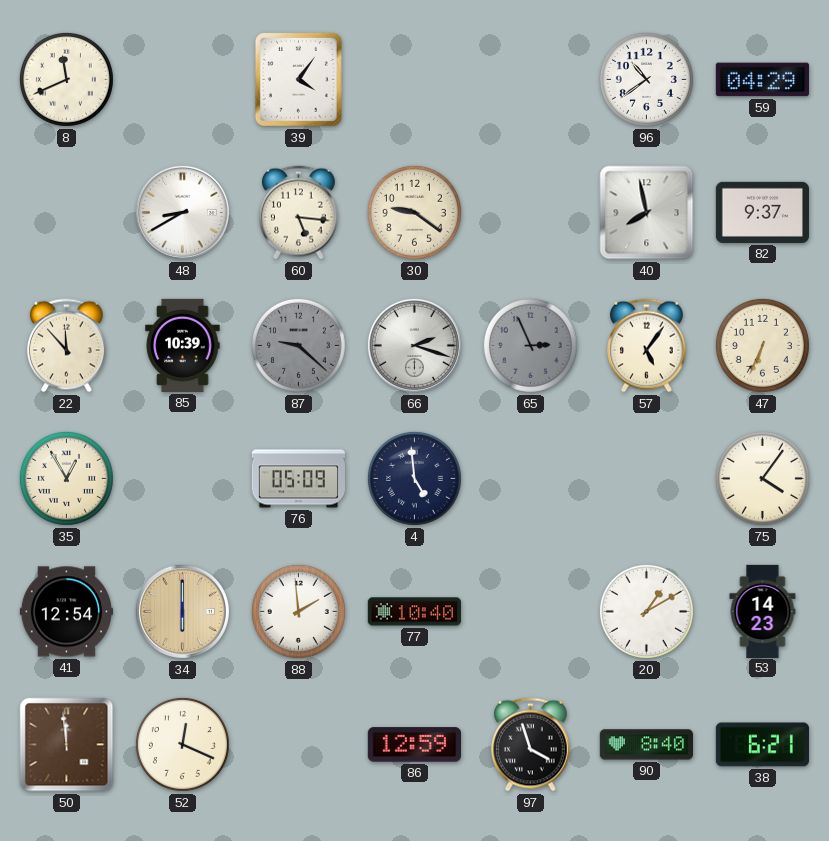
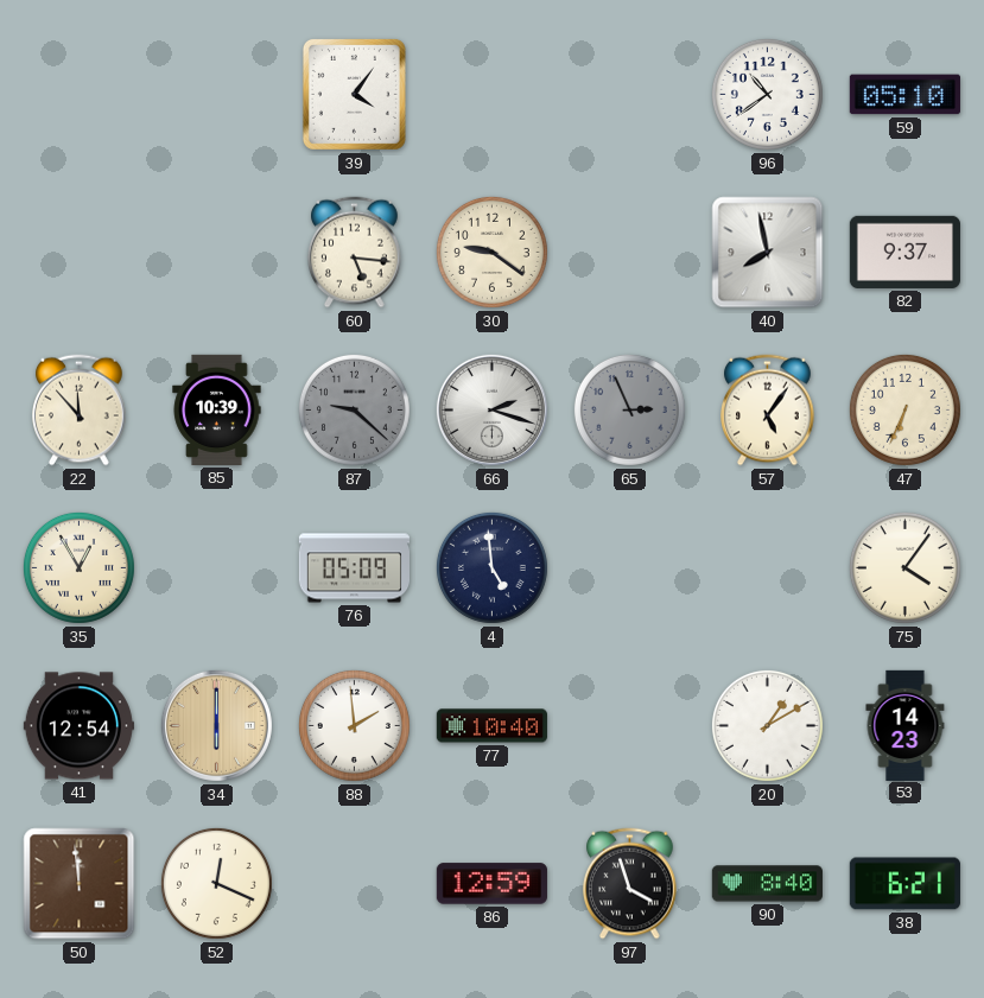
8: 11:41 -> none (66, 79)
59: 04:29 -> 05:10 (904, 95)
48: 8:40 -> none (182, 212)
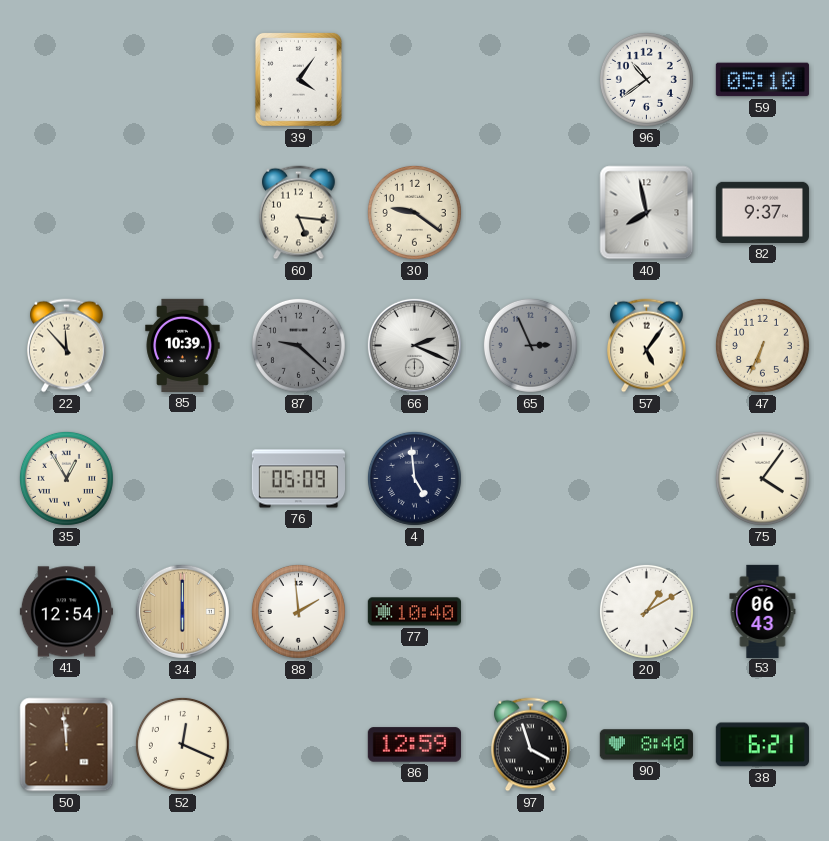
66: 2:18 -> 2:19 (414, 345)
53: 14:23 -> 06:43 (763, 611)
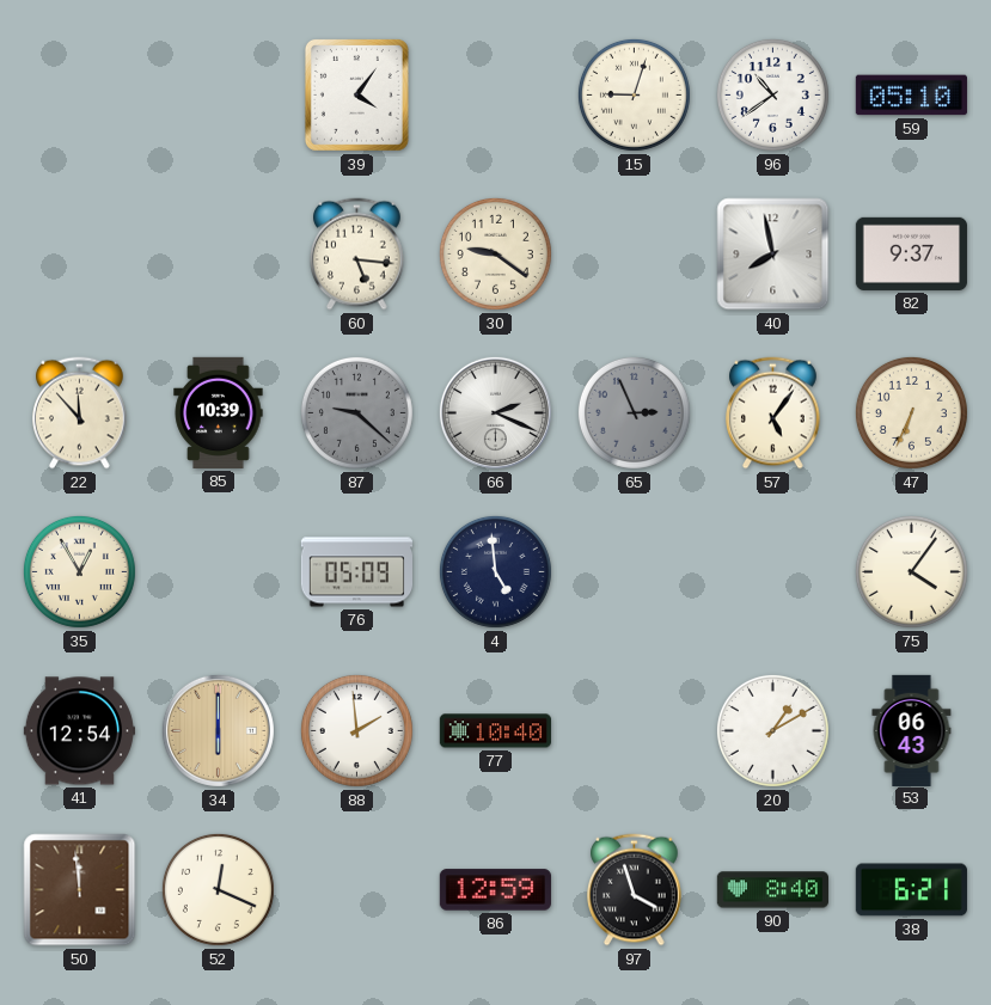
15: none -> 9:03 (634, 94)
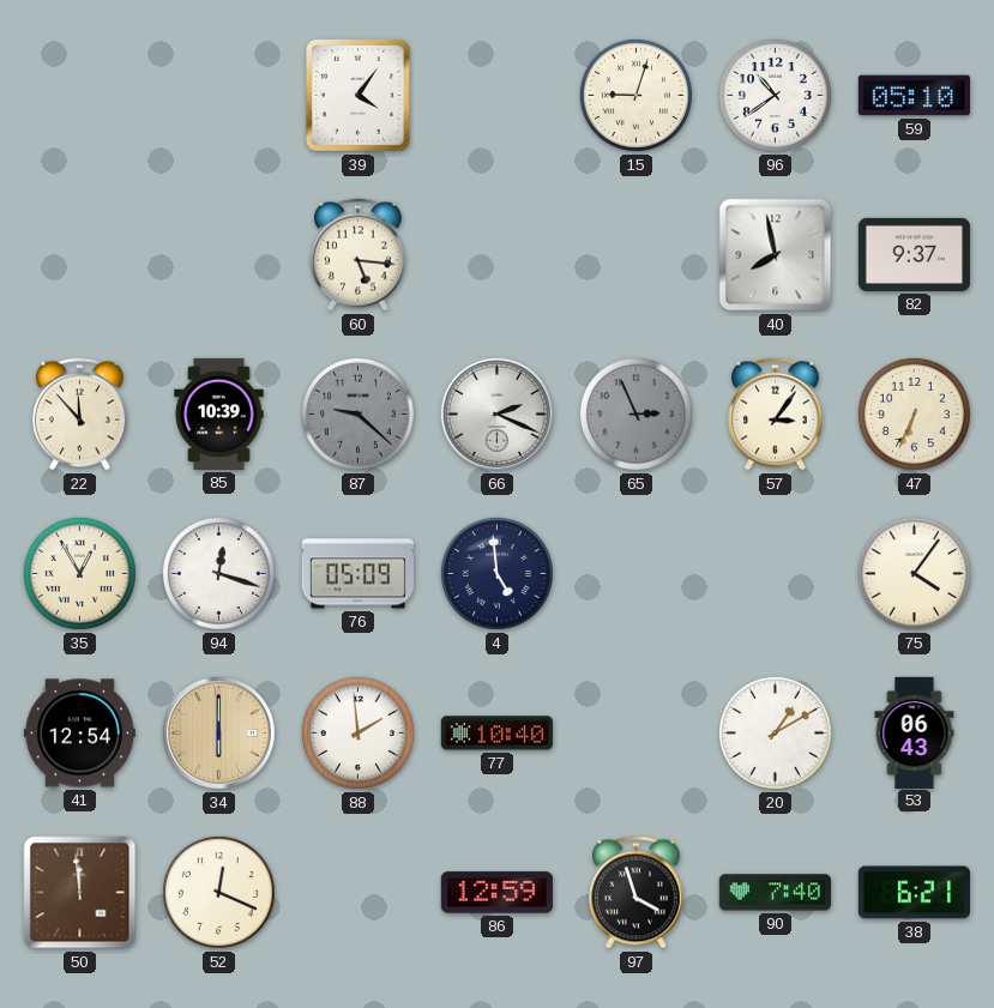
30: 9:21 -> none (495, 253)
57: 5:06 -> 3:06 (776, 415)
94: none -> 12:18 (218, 573)
90: 8:40 -> 7:40 (775, 893)
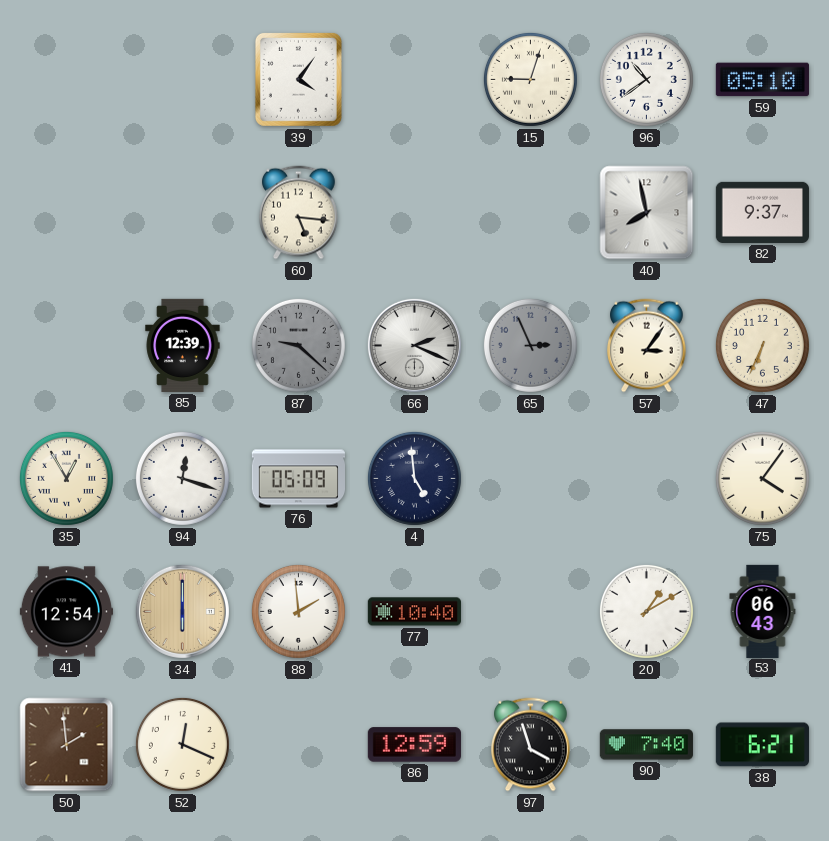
22: 11:53 -> none (80, 415)
85: 10:39 -> 12:39 (183, 345)
50: 11:59 -> 1:59 (67, 745)
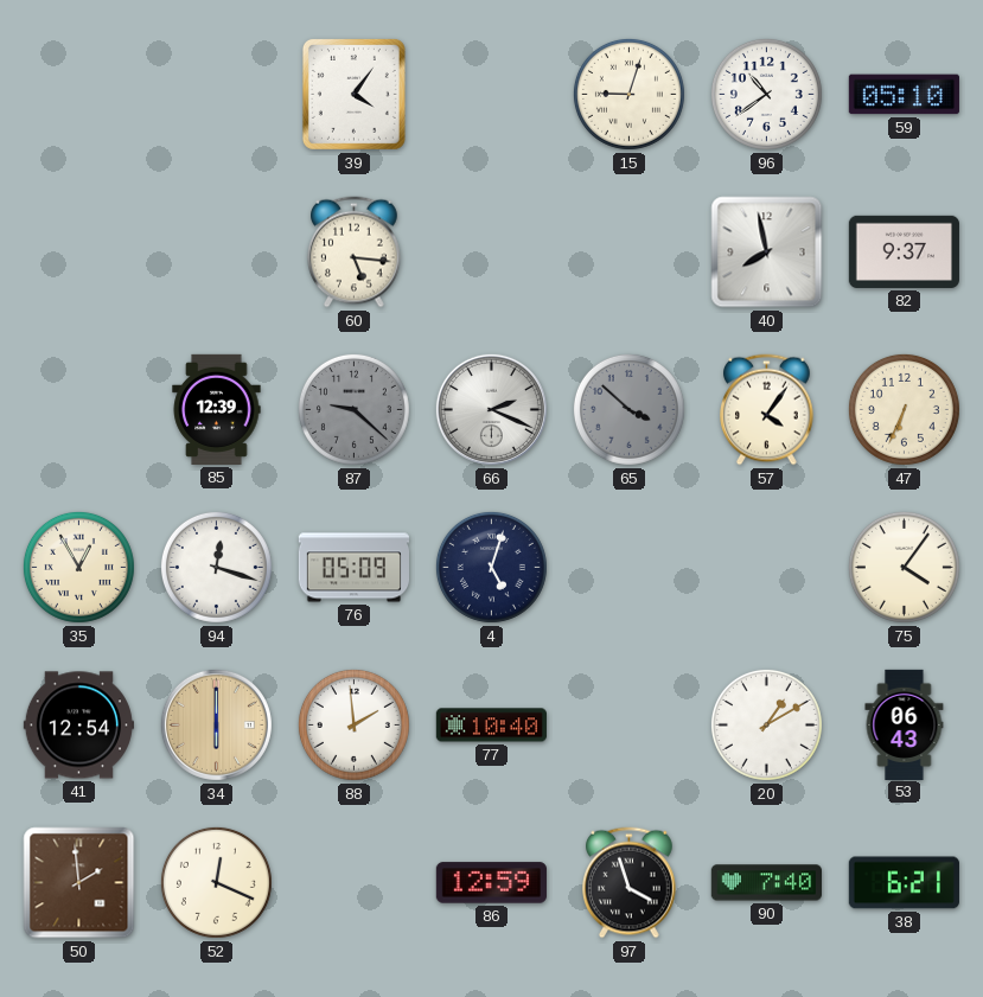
65: 2:56 -> 3:52 (628, 409)
57: 3:06 -> 4:06 (767, 410)
4: 4:59 -> 5:03 (491, 567)
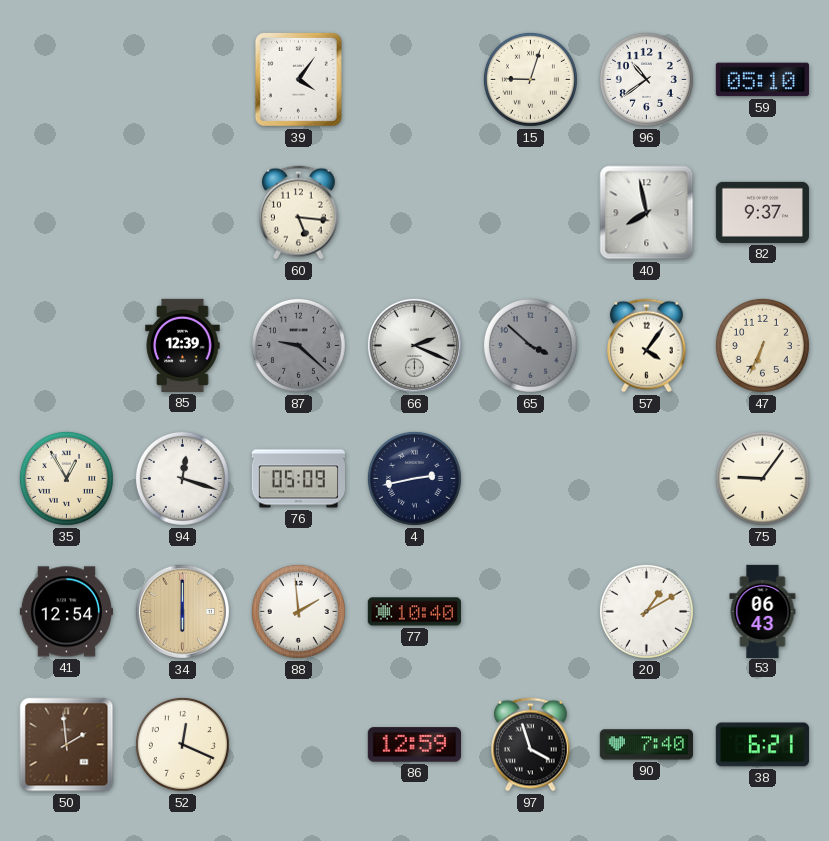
4: 5:03 -> 2:43 (414, 478)
75: 4:06 -> 9:06 (762, 478)
